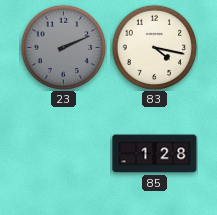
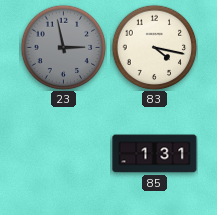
23: 2:11 -> 2:58 (63, 47)
85: 1:28 -> 1:31 (155, 154)
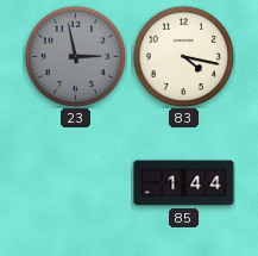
85: 1:31 -> 1:44 (184, 183)
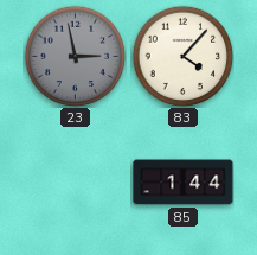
83: 4:17 -> 4:07 (182, 56)
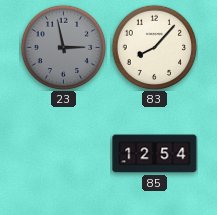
83: 4:07 -> 8:07 (154, 47)
85: 1:44 -> 12:54 (155, 154)
